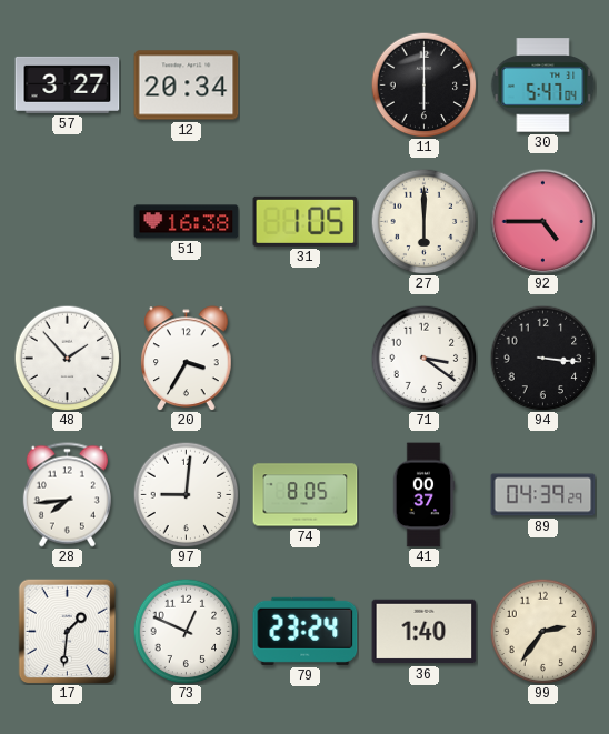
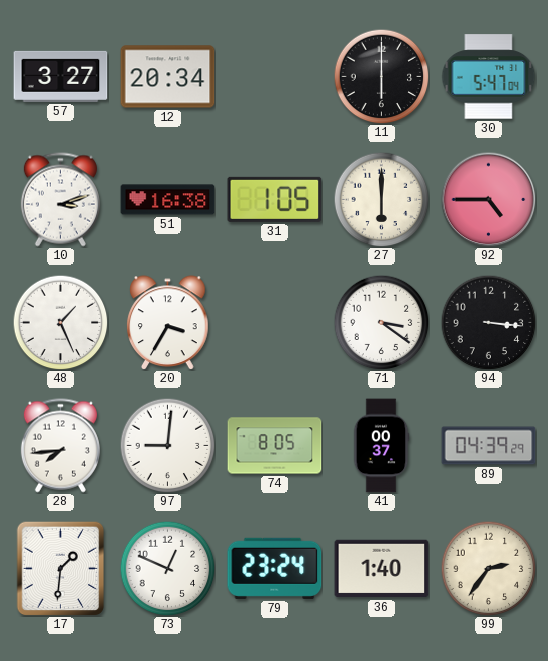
10: none -> 3:12 (60, 200)
48: 1:53 -> 1:26 (60, 322)
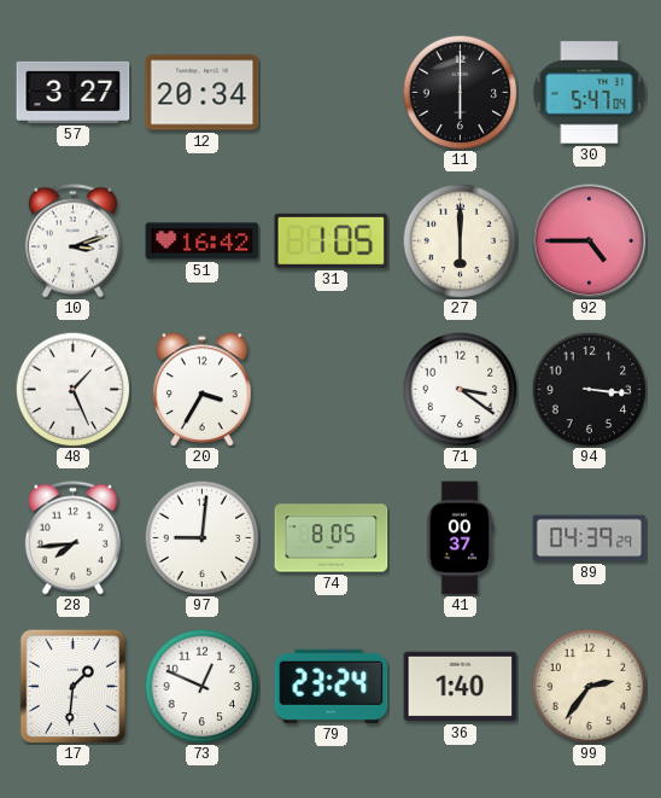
51: 16:38 -> 16:42 (203, 241)
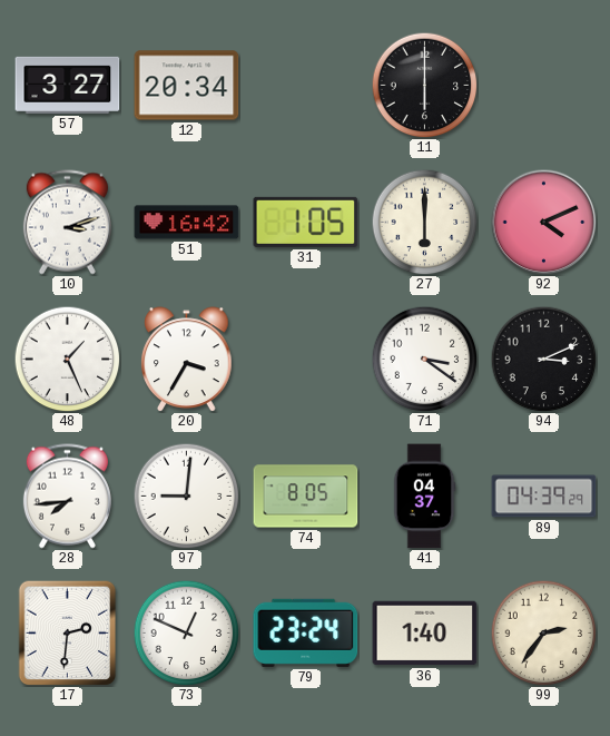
30: 5:47 -> none (590, 93)
92: 4:45 -> 4:11 (543, 222)
94: 3:16 -> 3:11 (543, 359)
41: 00:37 -> 04:37 (424, 497)
17: 1:31 -> 2:31 (68, 632)
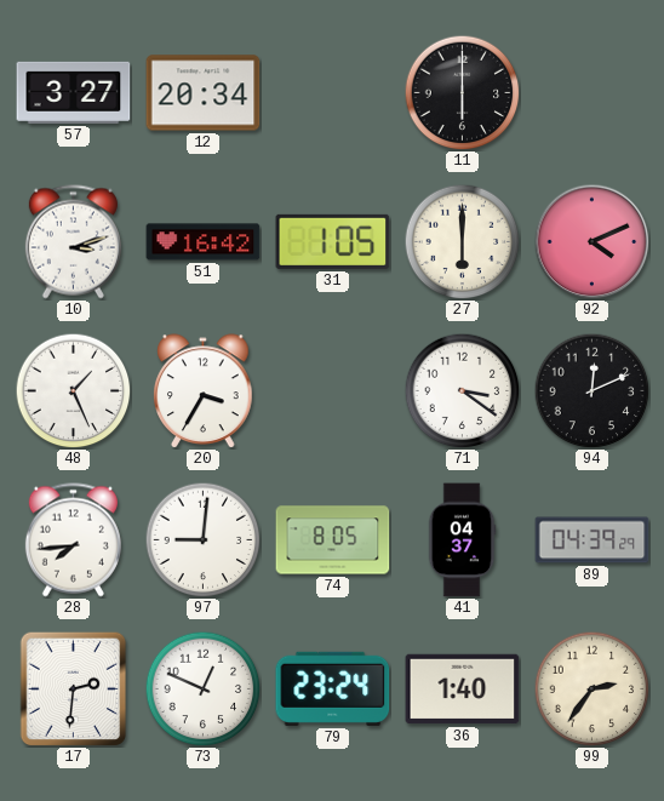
94: 3:11 -> 12:11 (591, 390)
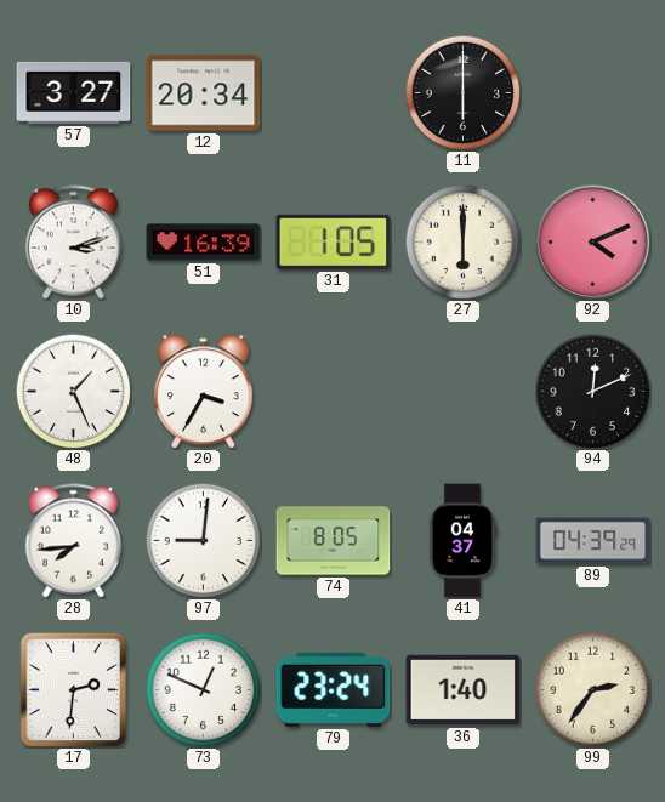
51: 16:42 -> 16:39 (204, 243)
71: 3:21 -> none (462, 390)
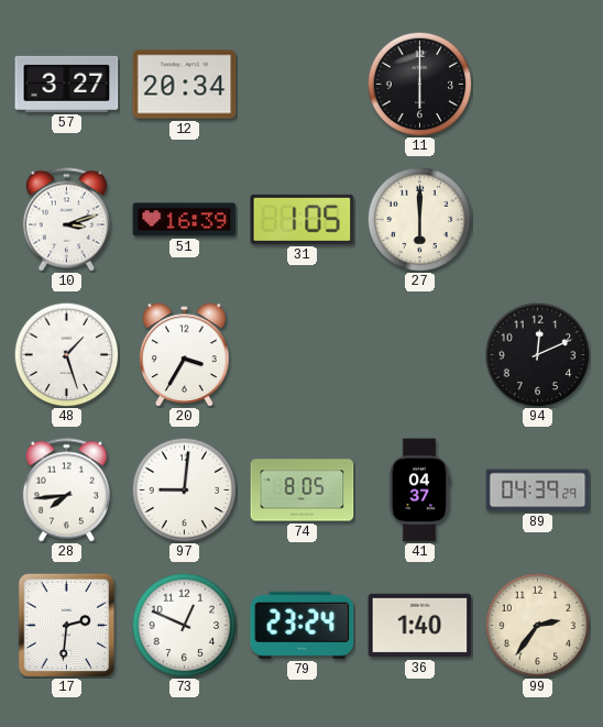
92: 4:11 -> none (592, 241)
48: 1:26 -> 1:27 (66, 354)
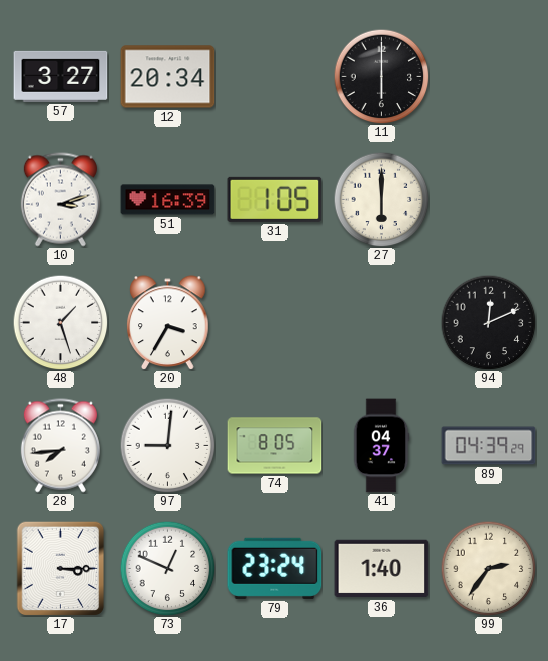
17: 2:31 -> 3:15 (61, 568)
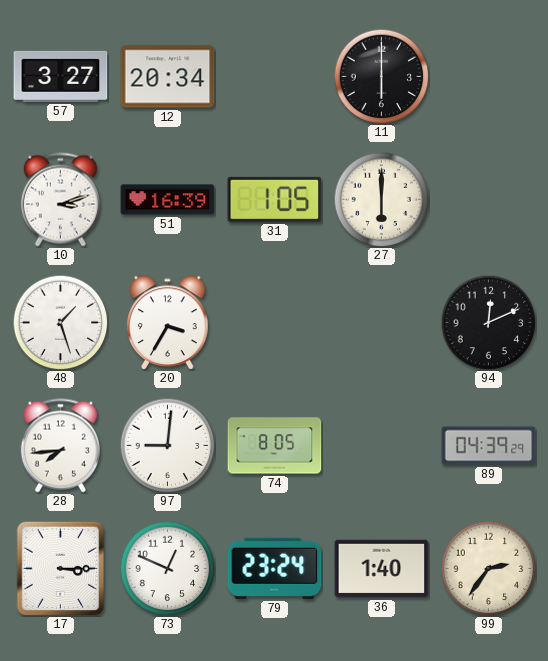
41: 04:37 -> none (381, 446)
